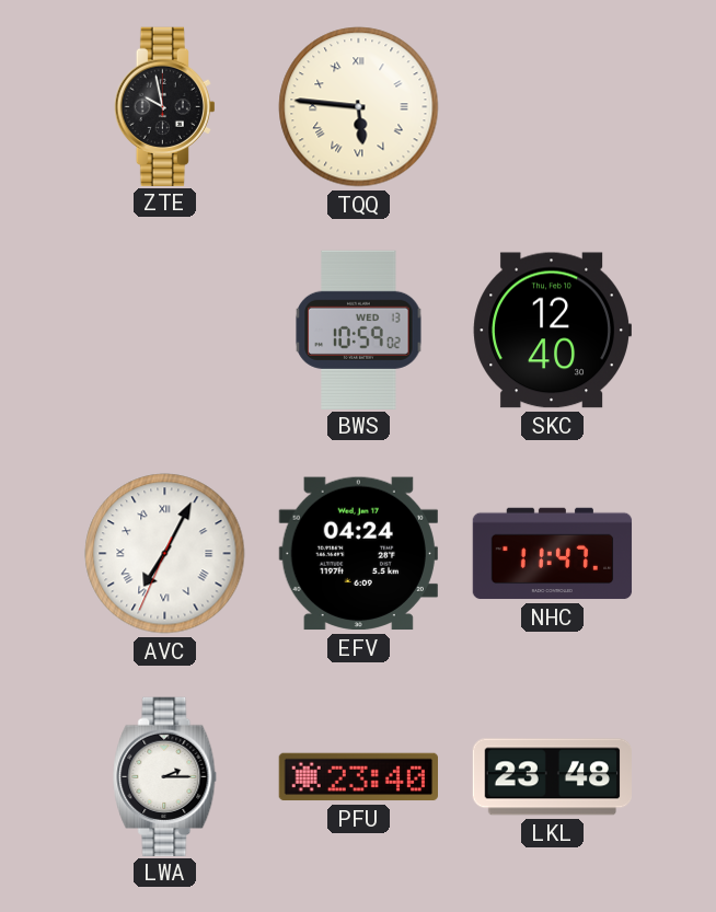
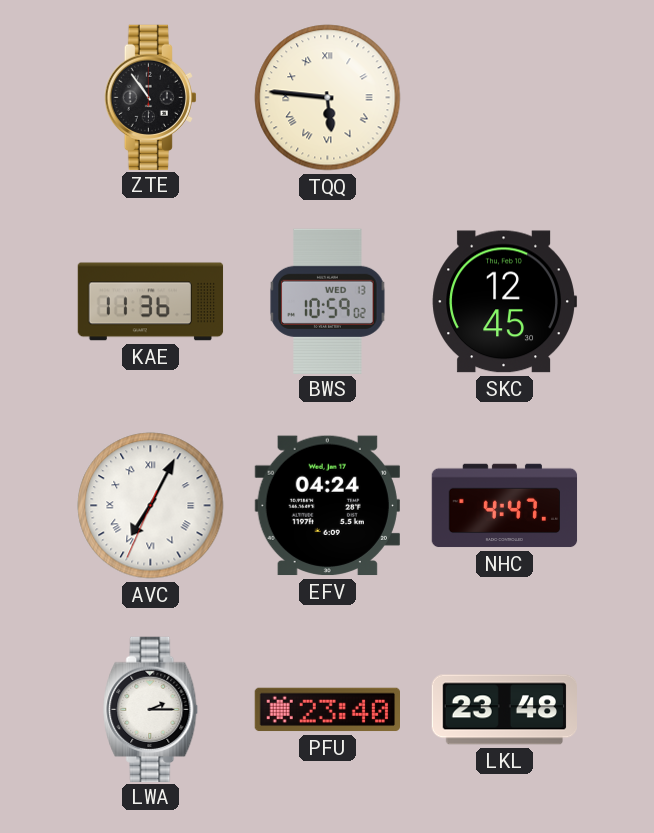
ZTE: 9:58 -> 10:54 (150, 97)
KAE: none -> 11:36 (151, 302)
SKC: 12:40 -> 12:45 (504, 302)
NHC: 11:47 -> 4:47 (505, 506)
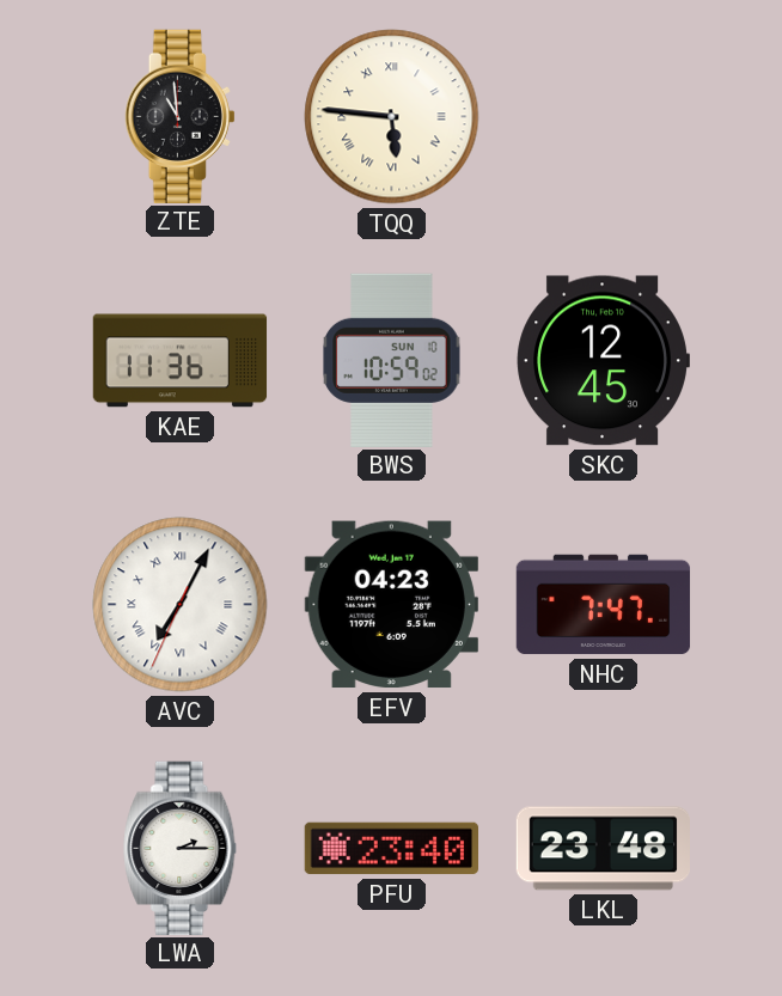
ZTE: 10:54 -> 10:59 (179, 116)
BWS date: WED 13 -> SUN 10 (392, 360)
EFV: 04:24 -> 04:23 (391, 605)
NHC: 4:47 -> 7:47 (604, 605)
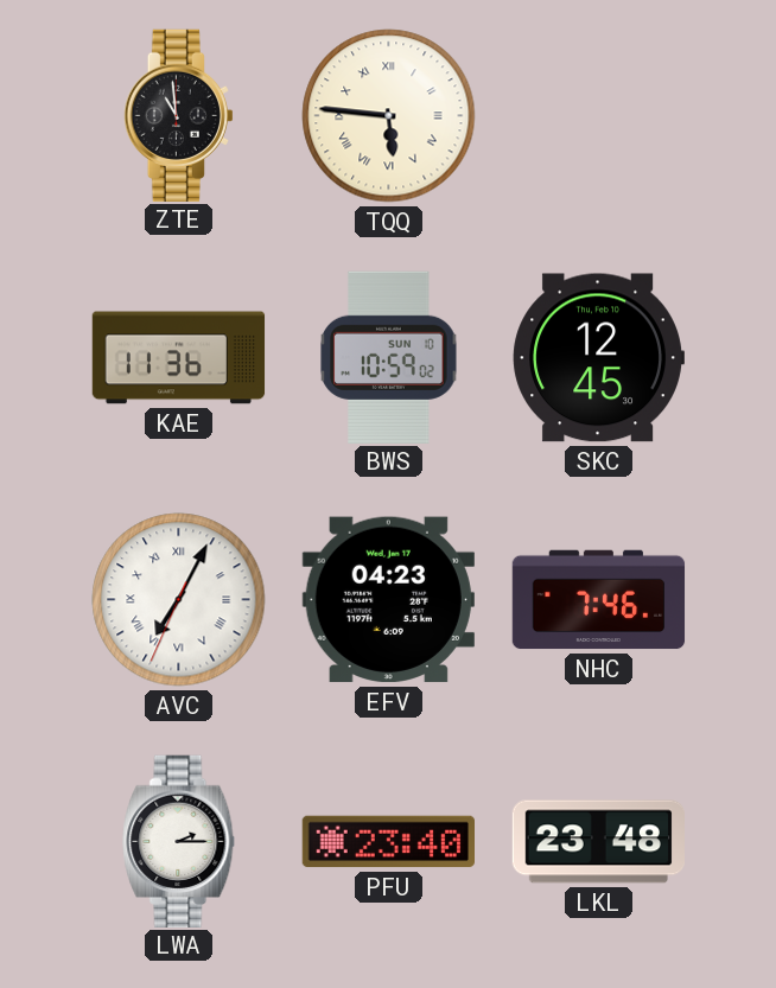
NHC: 7:47 -> 7:46 (599, 600)
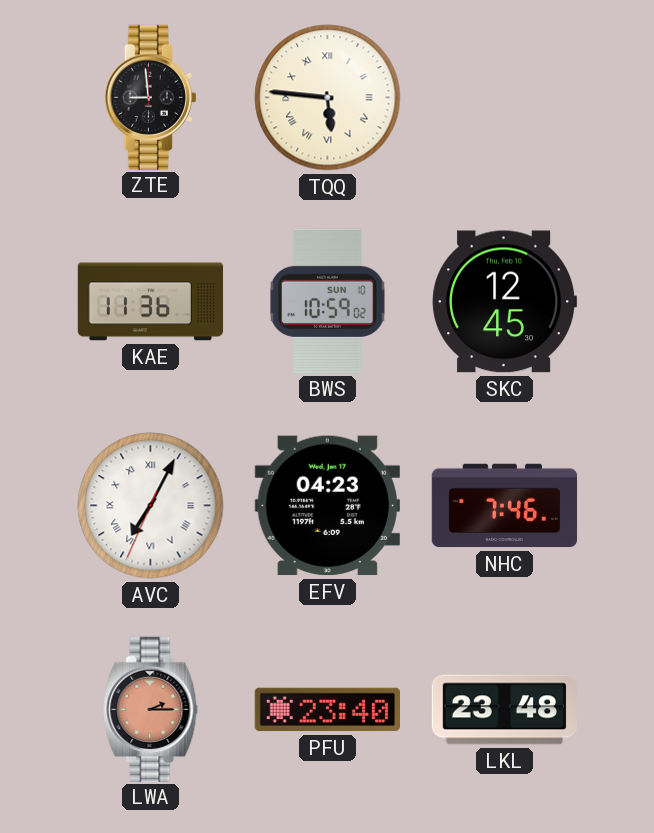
ZTE: 10:59 -> 8:59 (150, 97)
LWA dial: white -> salmon (151, 709)
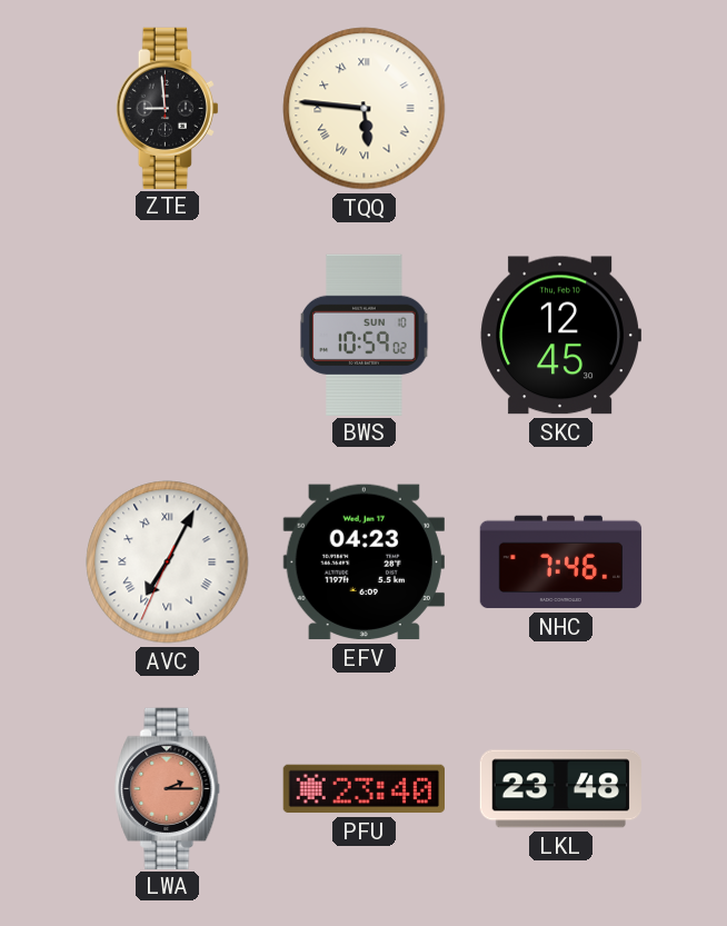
KAE: 11:36 -> none (151, 302)
